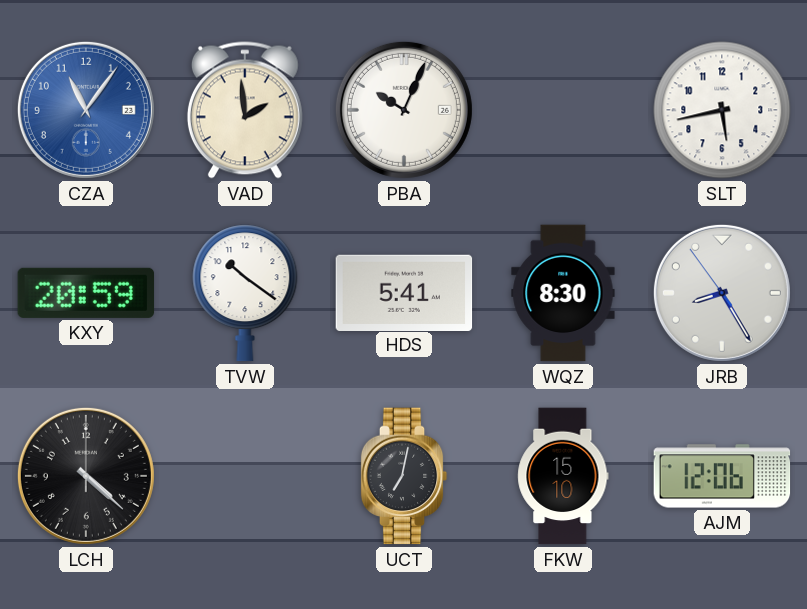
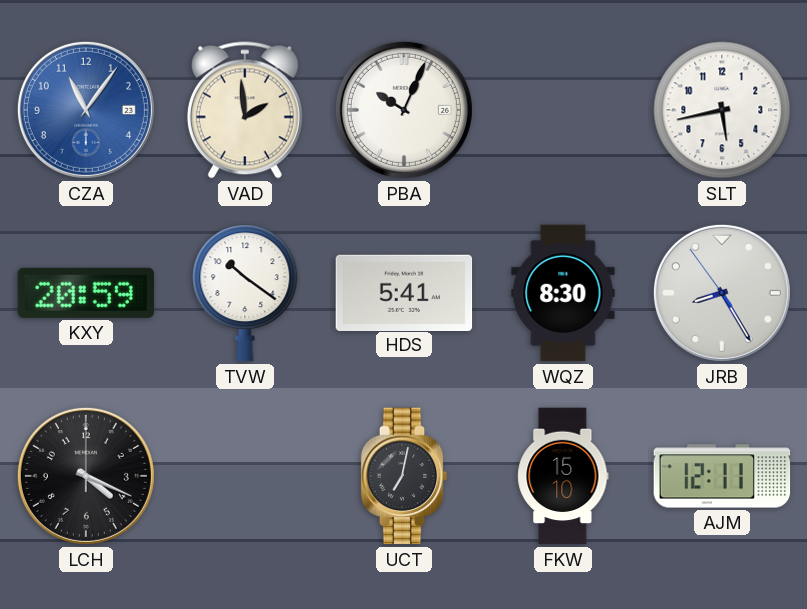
LCH: 4:22 -> 4:19 (86, 476)
AJM: 12:06 -> 12:11 (722, 476)
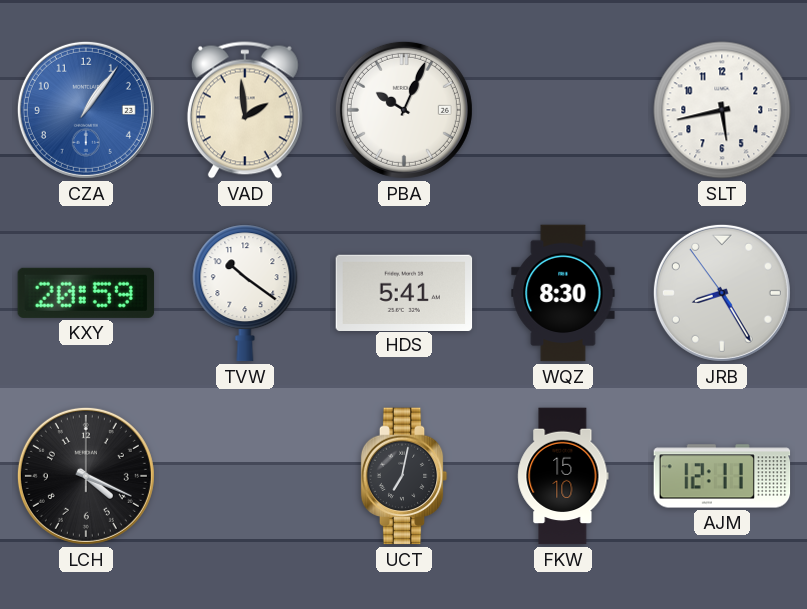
CZA: 11:06 -> 1:06 (86, 110)
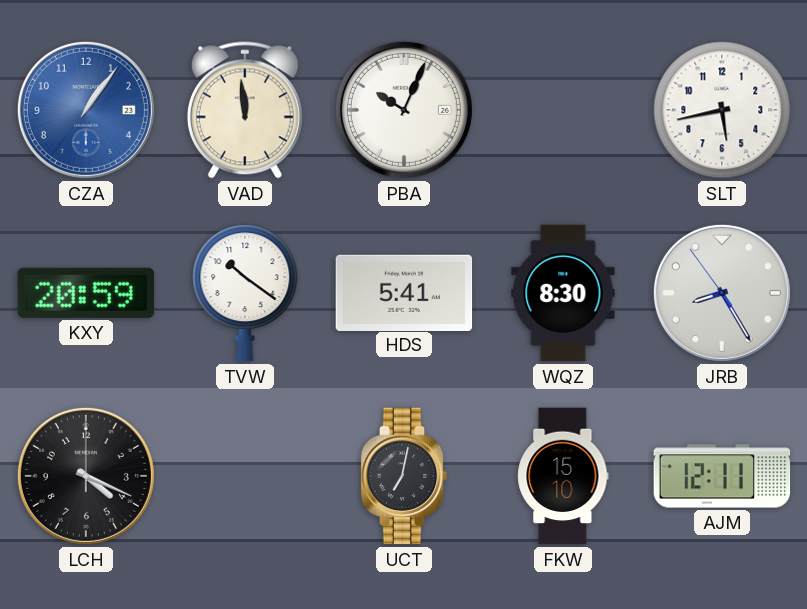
VAD: 1:59 -> 11:59 (245, 110)
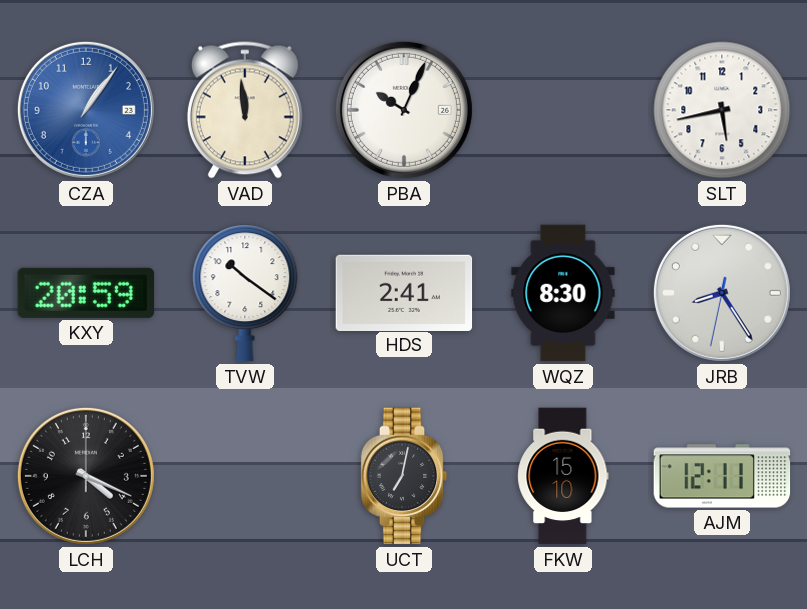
HDS: 5:41 -> 2:41 (404, 292)
JRB: 8:24:54 -> 8:24:32 (722, 293)
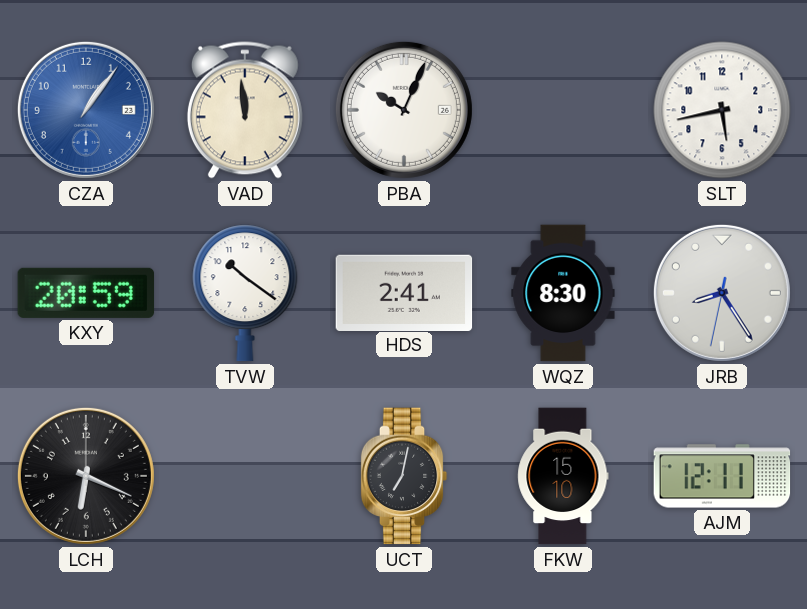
LCH: 4:19 -> 6:19 (86, 476)
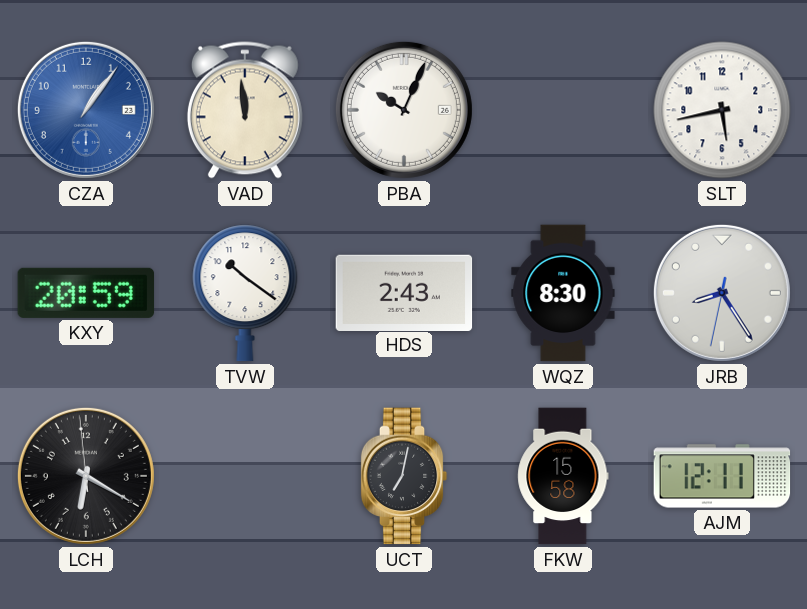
HDS: 2:41 -> 2:43 (404, 292)
LCH: 6:19:00 -> 6:19:59 (86, 476)
FKW: 15:10 -> 15:58 (563, 476)
